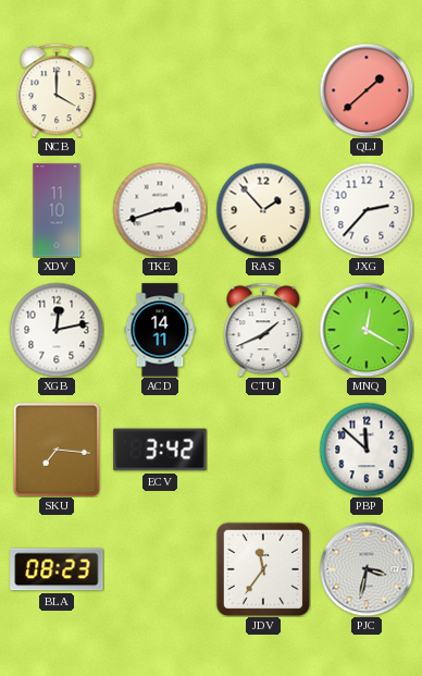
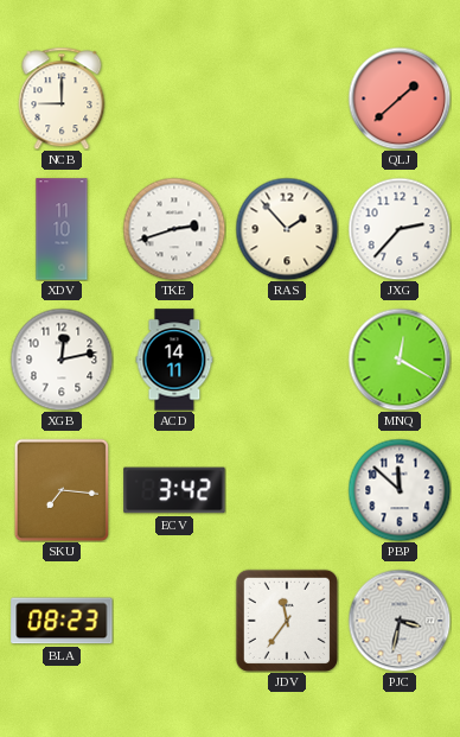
NCB: 4:00 -> 9:00 (62, 99)
CTU: 1:41 -> none (263, 330)
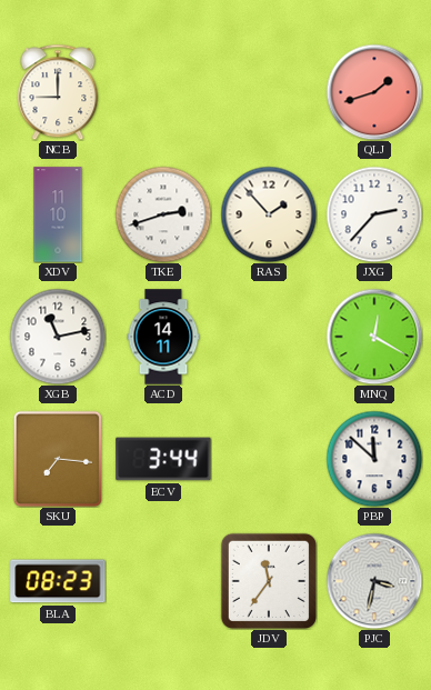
QLJ: 1:38 -> 1:42 (374, 92)
XGB: 12:13 -> 11:13 (58, 337)
ECV: 3:42 -> 3:44 (163, 459)
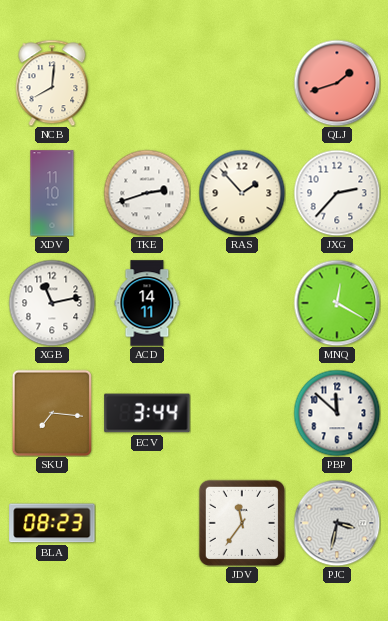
NCB: 9:00 -> 8:01 (52, 83)
